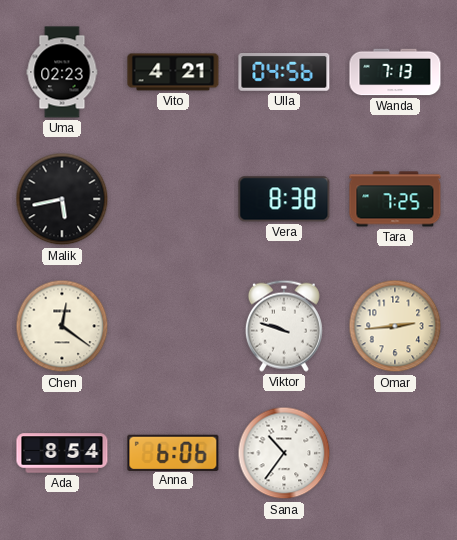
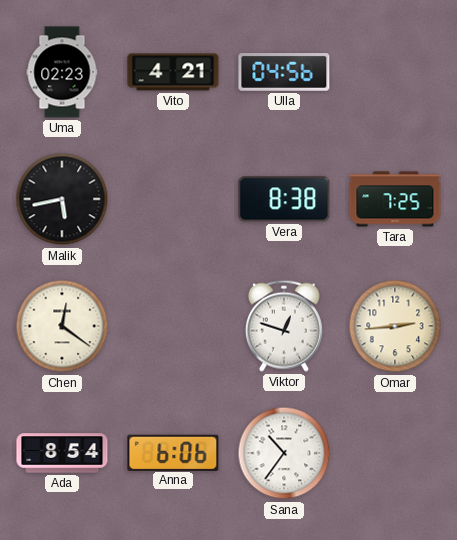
Wanda: 7:13 -> none (395, 72)
Viktor: 9:48 -> 12:48 (284, 326)
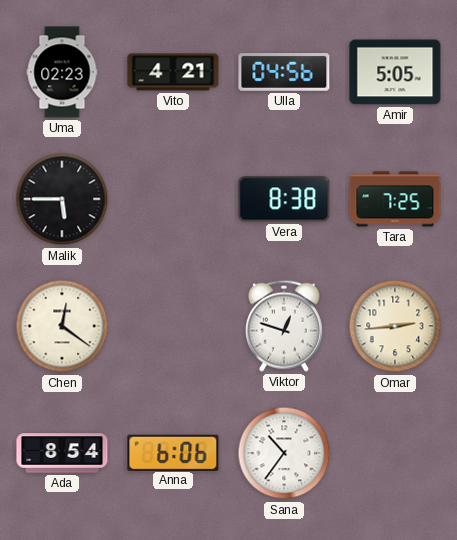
Amir: none -> 5:05 (395, 72)
Malik: 5:43 -> 5:45 (62, 199)
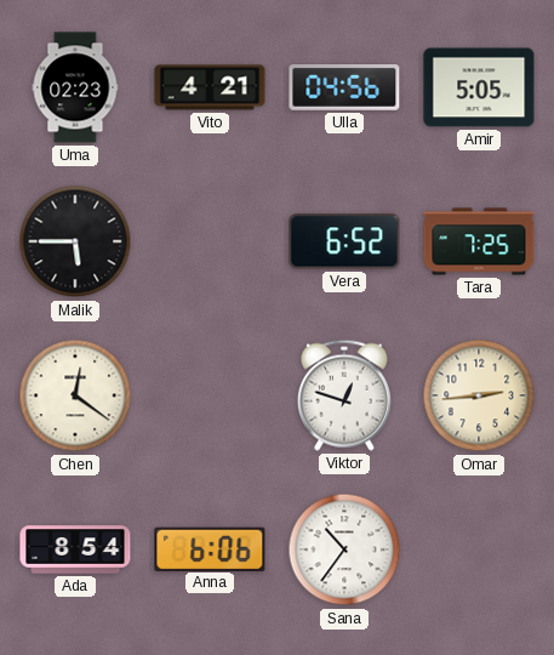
Vera: 8:38 -> 6:52 (344, 241)
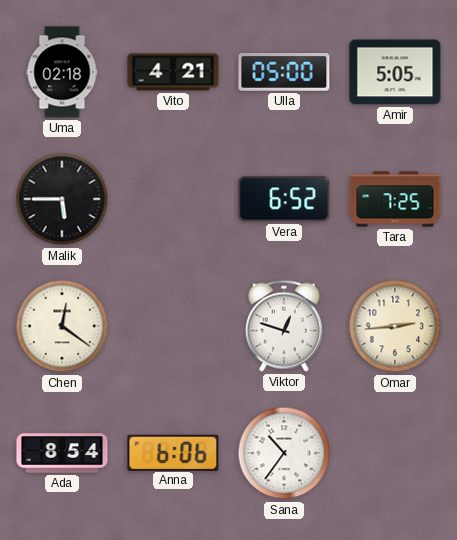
Uma: 02:23 -> 02:18 (62, 72)
Ulla: 04:56 -> 05:00 (284, 73)
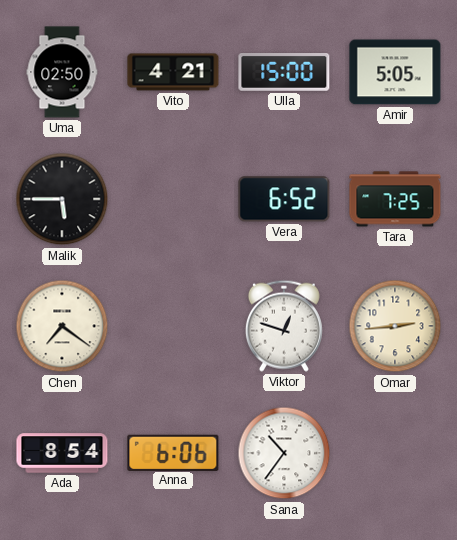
Uma: 02:18 -> 02:50 (62, 72)
Ulla: 05:00 -> 15:00 (284, 73)
Chen: 12:21 -> 7:21 (62, 326)
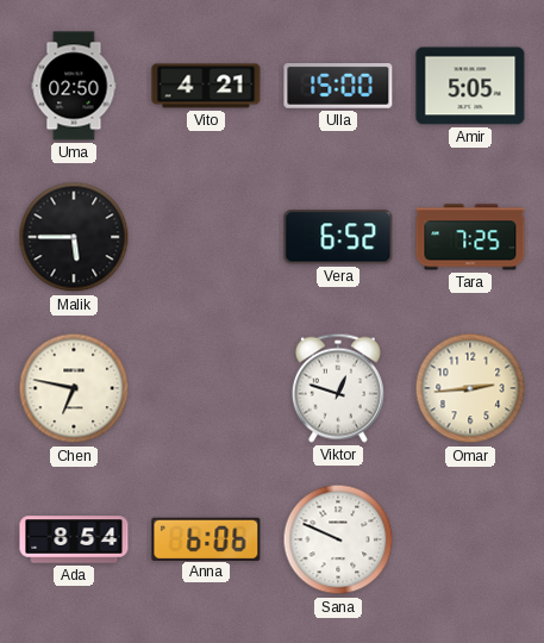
Chen: 7:21 -> 6:47 (74, 388)
Sana: 10:36 -> 9:49 (338, 539)
